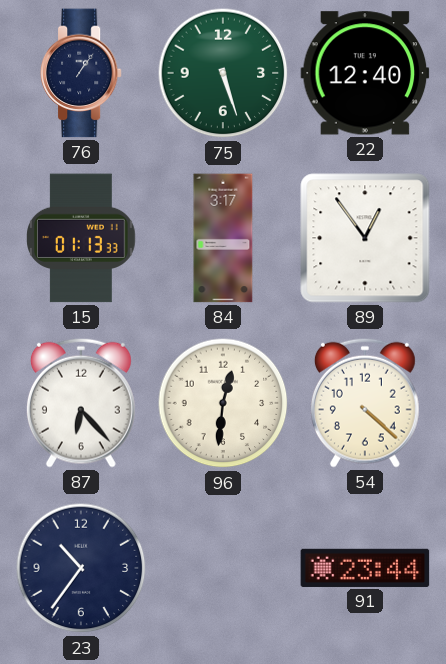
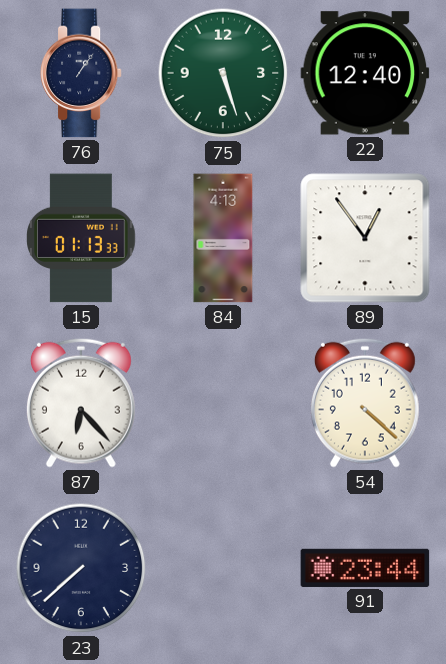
84: 3:17 -> 4:13 (223, 238)
96: 12:31 -> none (223, 403)
23: 10:36 -> 7:38 (81, 568)
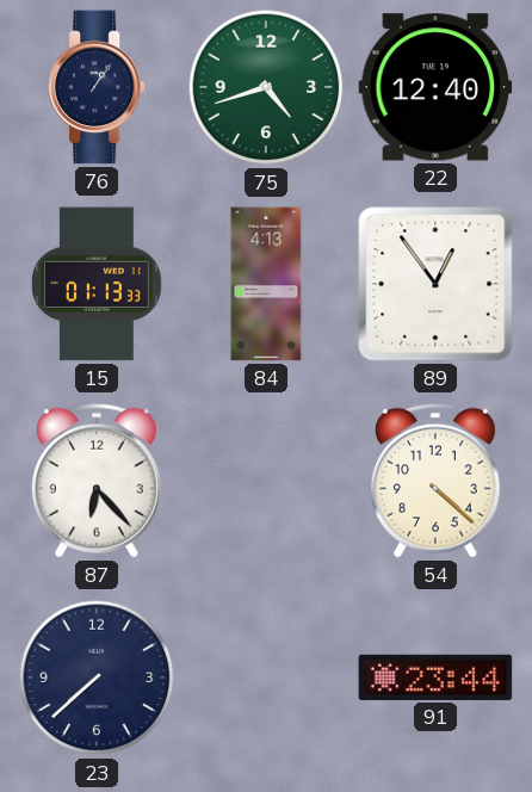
75: 5:27 -> 4:42 (266, 87)
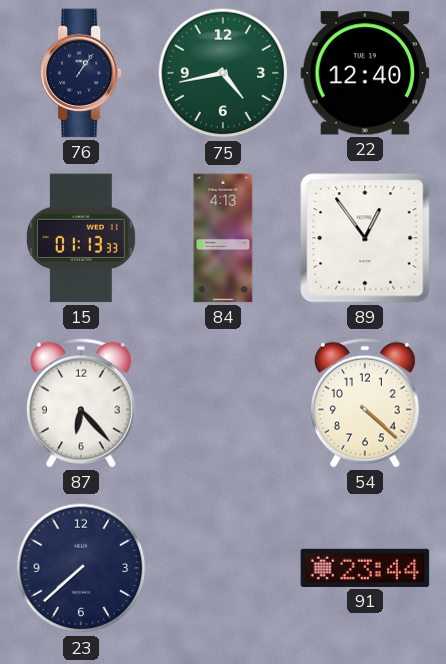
75: 4:42 -> 4:43 (223, 73)
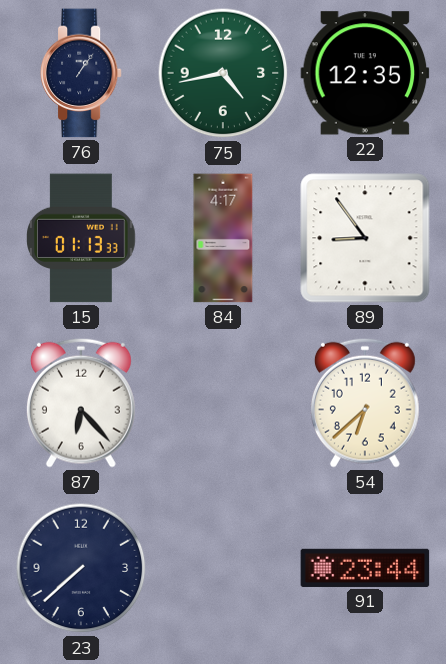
22: 12:40 -> 12:35 (365, 73)
84: 4:13 -> 4:17 (223, 238)
89: 12:54 -> 8:54 (365, 238)
54: 4:22 -> 6:38 (365, 403)
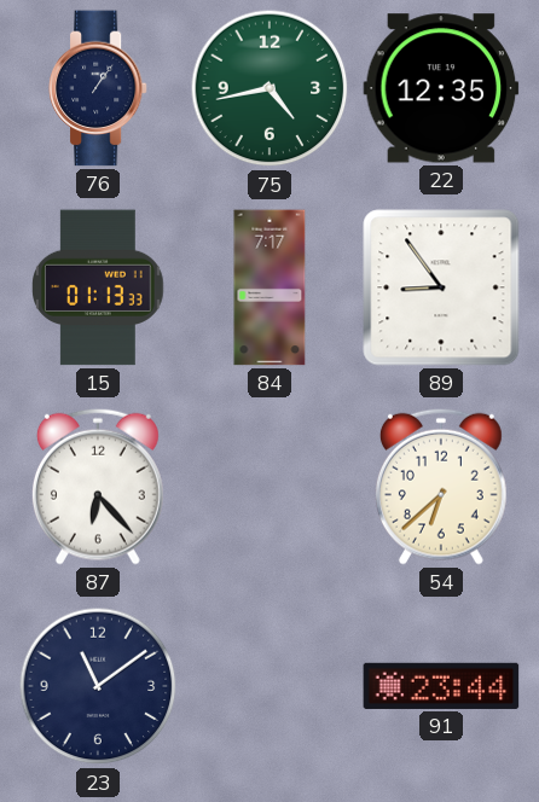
84: 4:17 -> 7:17 (269, 287)
23: 7:38 -> 11:09 (98, 686)
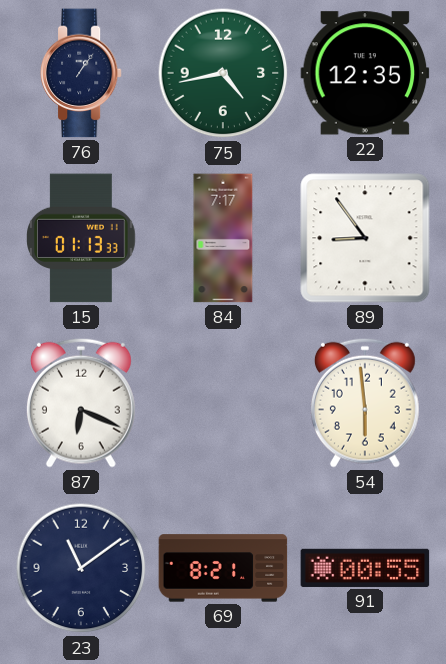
87: 6:23 -> 6:19 (81, 403)
54: 6:38 -> 5:59 (365, 403)
69: none -> 8:21 (223, 568)
91: 23:44 -> 00:55 (365, 568)
